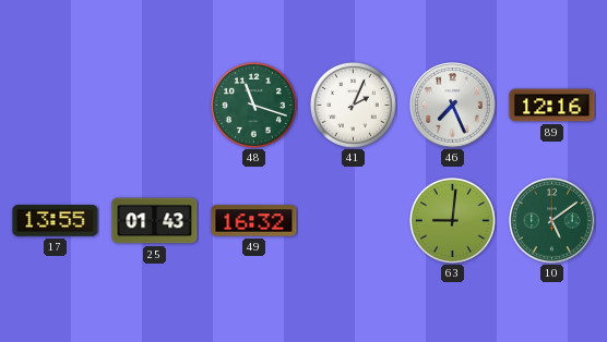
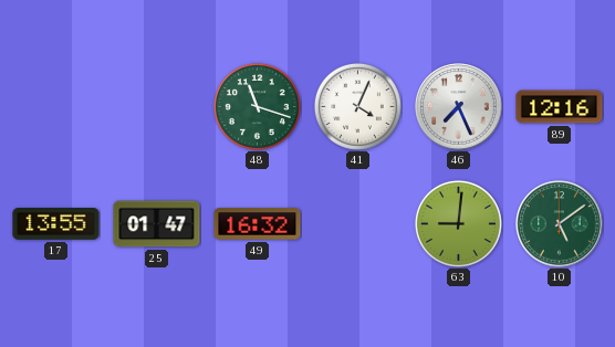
41: 2:04 -> 4:04 (357, 106)
25: 01:43 -> 01:47 (157, 224)
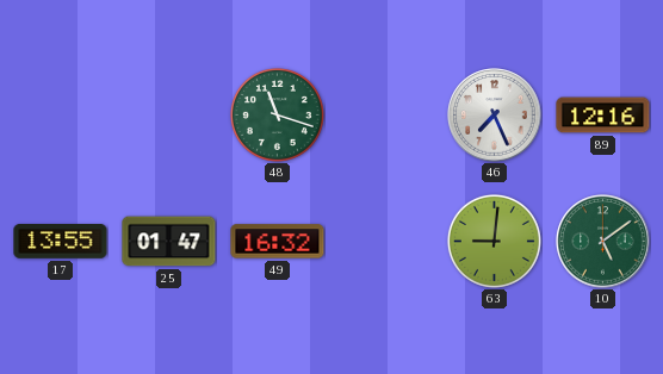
41: 4:04 -> none (357, 106)
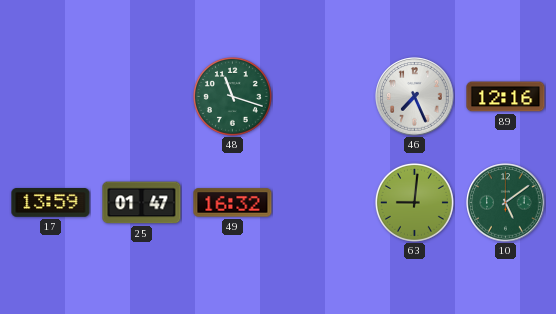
17: 13:55 -> 13:59 (51, 203)
